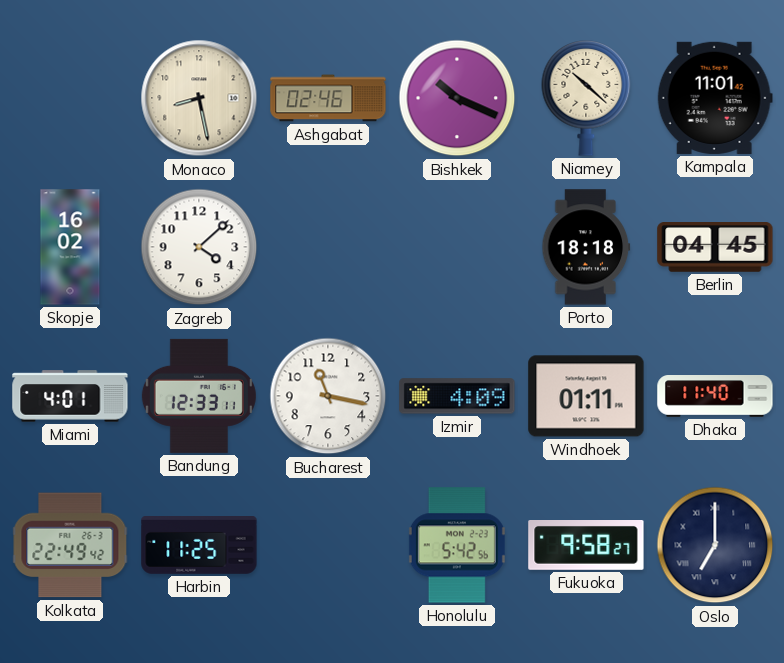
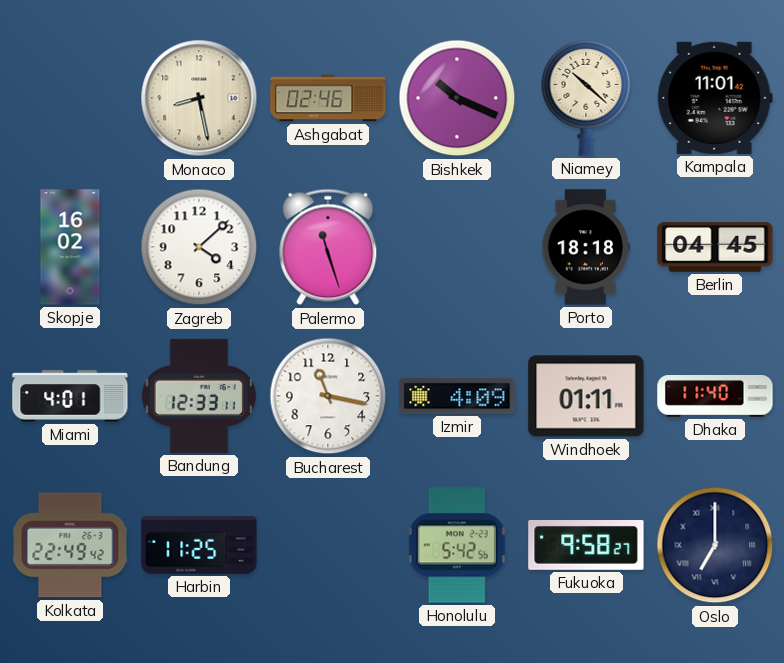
Palermo: none -> 11:27 (328, 247)
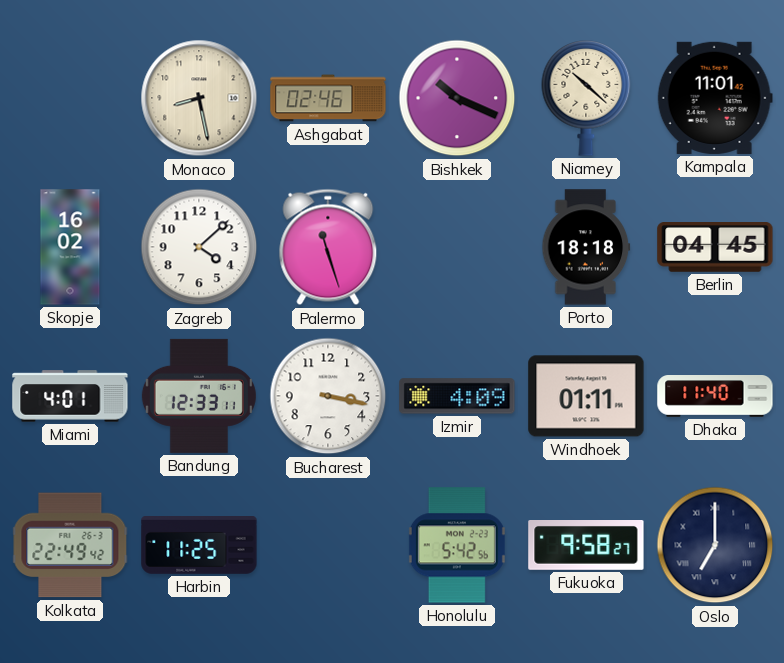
Bucharest: 11:17 -> 3:17 (328, 396)
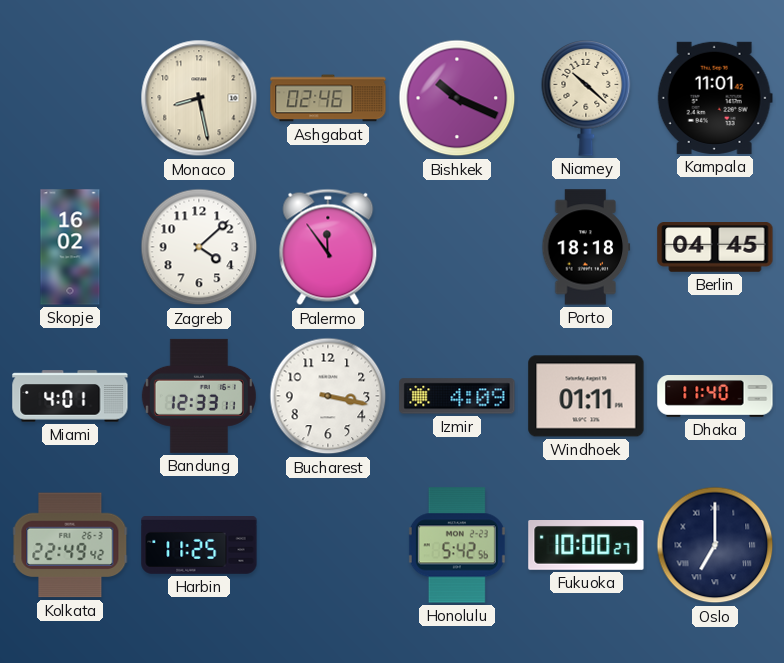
Palermo: 11:27 -> 11:54 (328, 247)
Fukuoka: 9:58 -> 10:00 (586, 546)
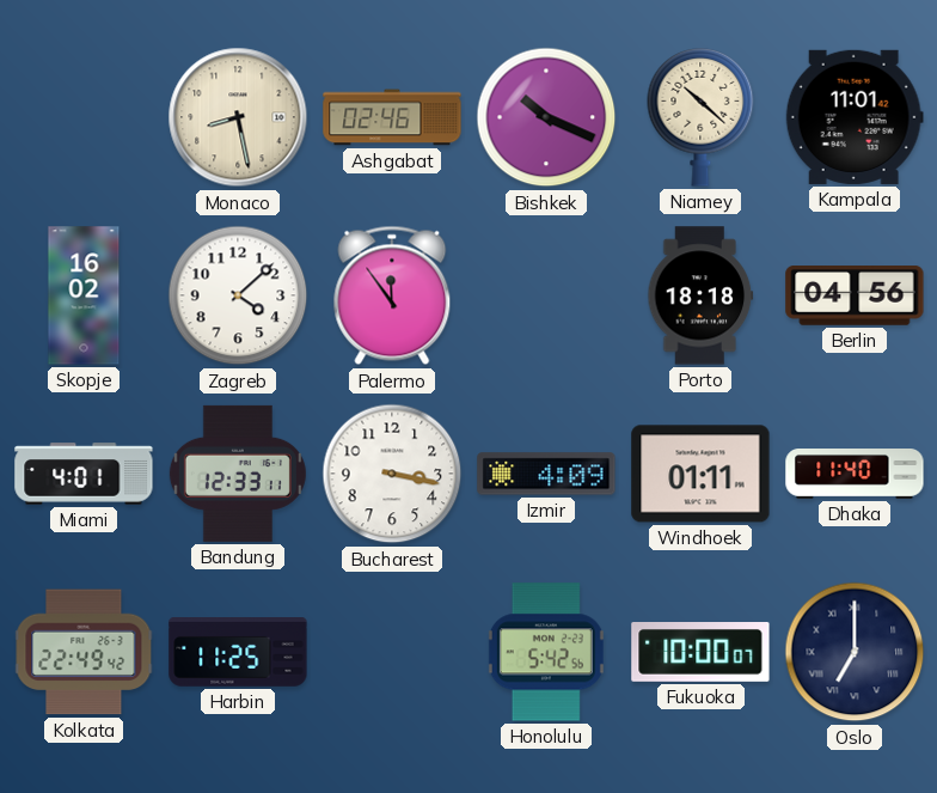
Berlin: 04:45 -> 04:56 (855, 297)
Fukuoka: 10:00:27 -> 10:00:07 (700, 653)
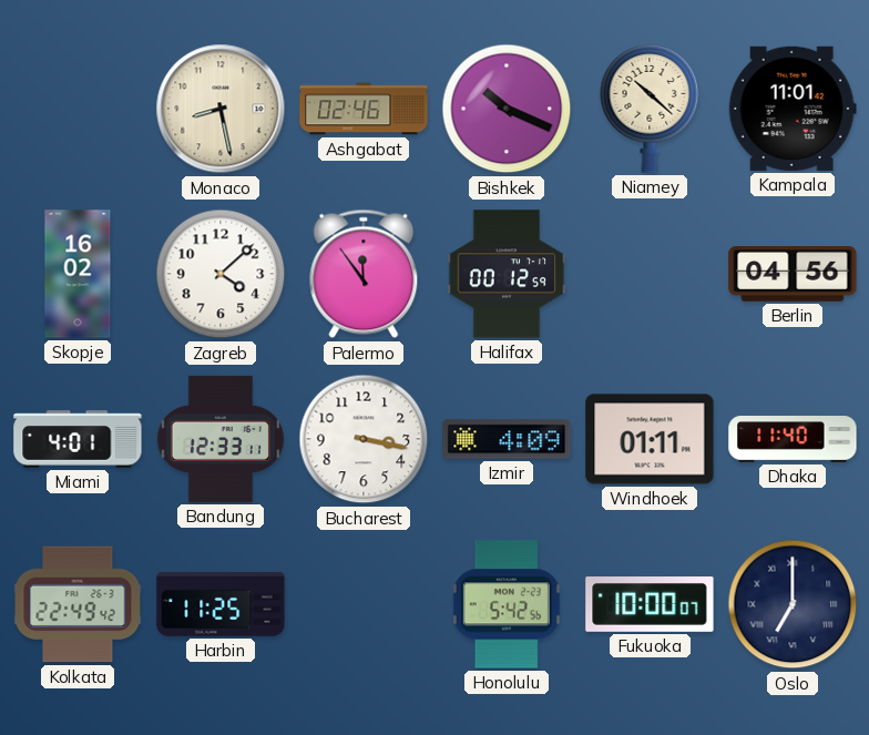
Halifax: none -> 00:12 (507, 274)
Porto: 18:18 -> none (700, 295)
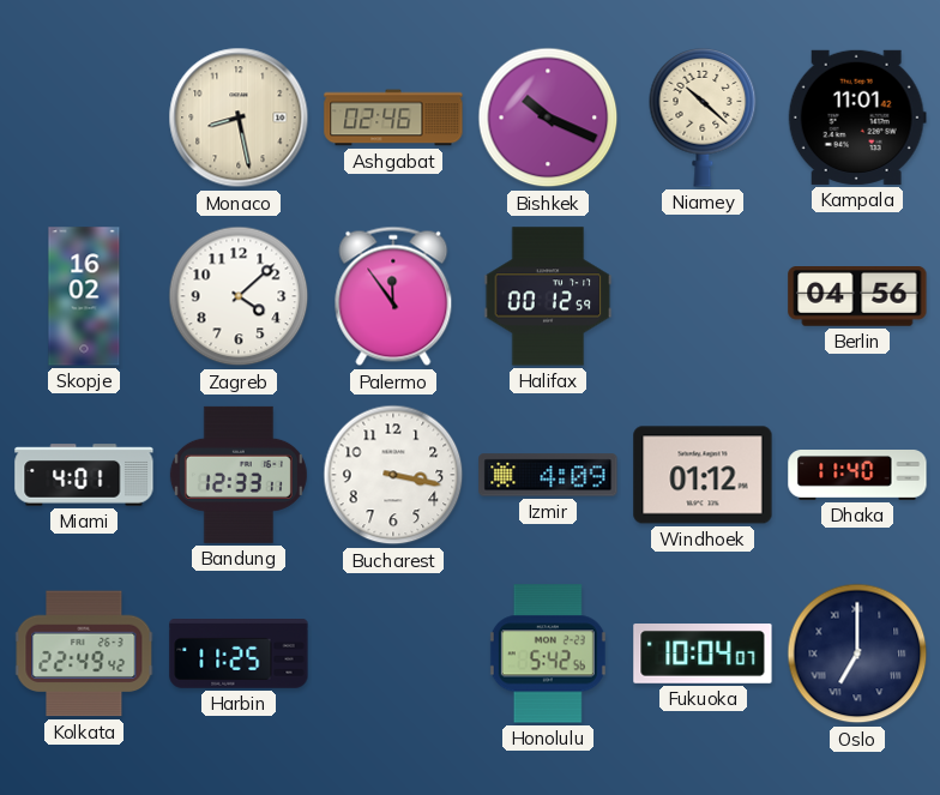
Windhoek: 01:11 -> 01:12 (703, 475)
Fukuoka: 10:00 -> 10:04 (703, 655)
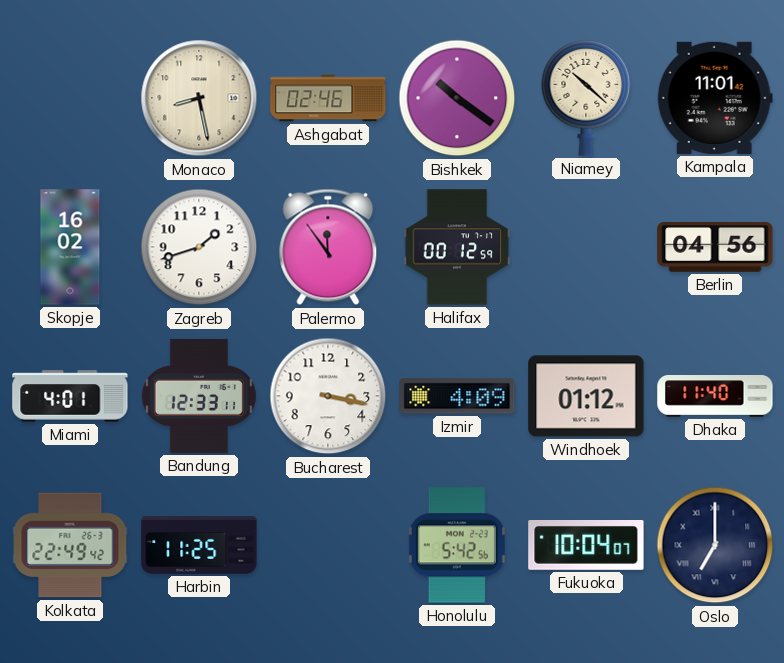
Bishkek: 10:19 -> 10:21 (457, 98)
Zagreb: 4:08 -> 1:42 (199, 247)
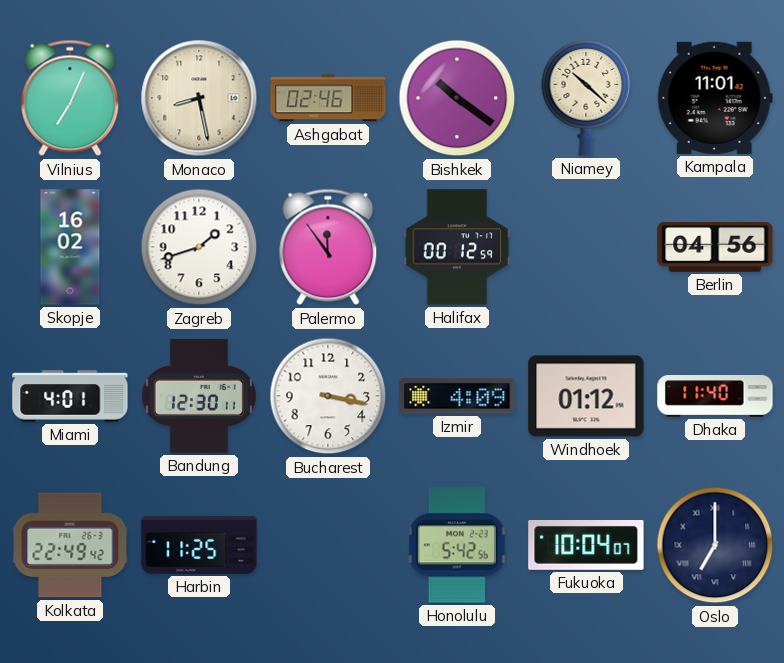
Vilnius: none -> 7:04 (70, 98)
Bandung: 12:33 -> 12:30 (199, 396)
